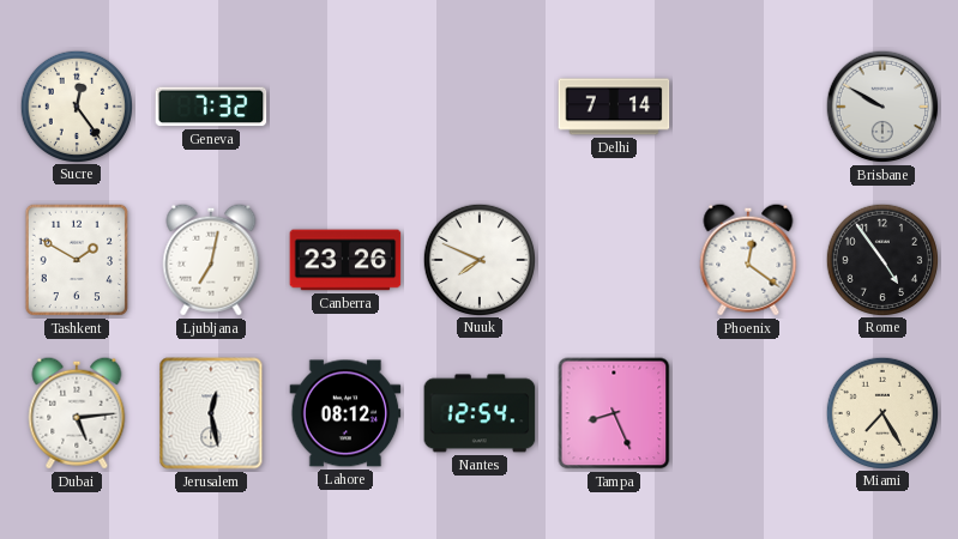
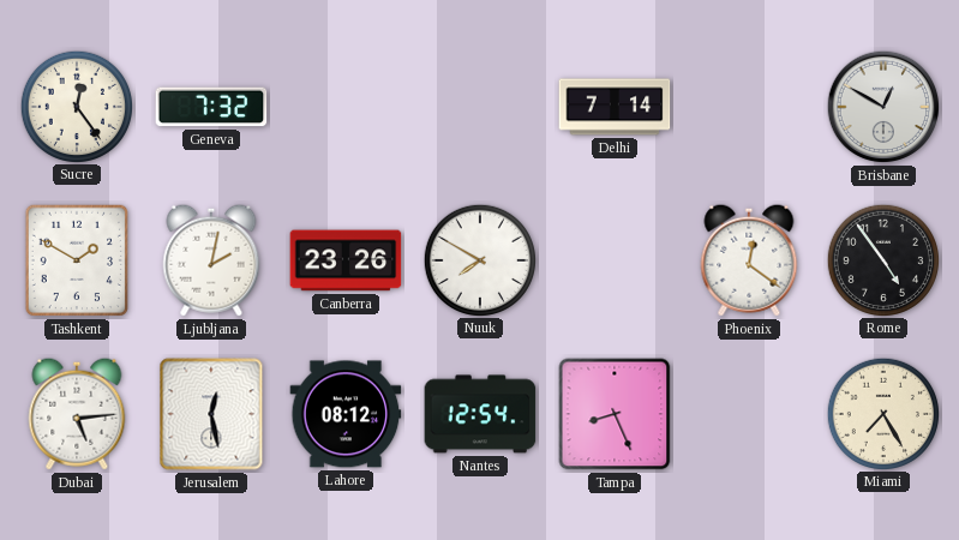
Brisbane: 9:50 -> 12:50 (883, 107)
Ljubljana: 7:02 -> 2:02 (211, 260)
Nuuk: 7:49 -> 7:50 (479, 259)
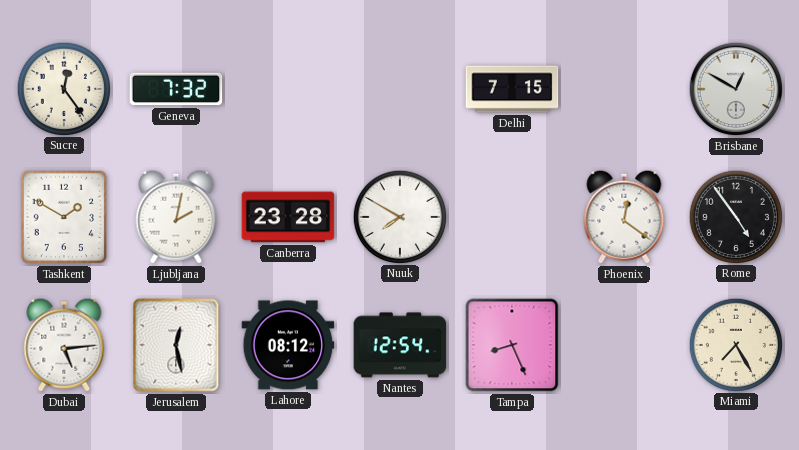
Delhi: 7:14 -> 7:15 (512, 89)
Canberra: 23:26 -> 23:28 (288, 217)
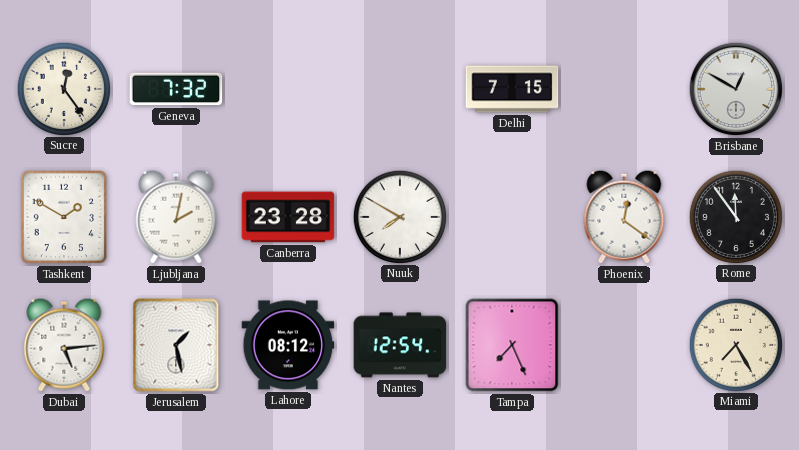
Rome: 4:54 -> 11:54 (735, 216)
Jerusalem: 12:28 -> 1:28 (176, 345)
Tampa: 8:26 -> 7:26 (512, 345)
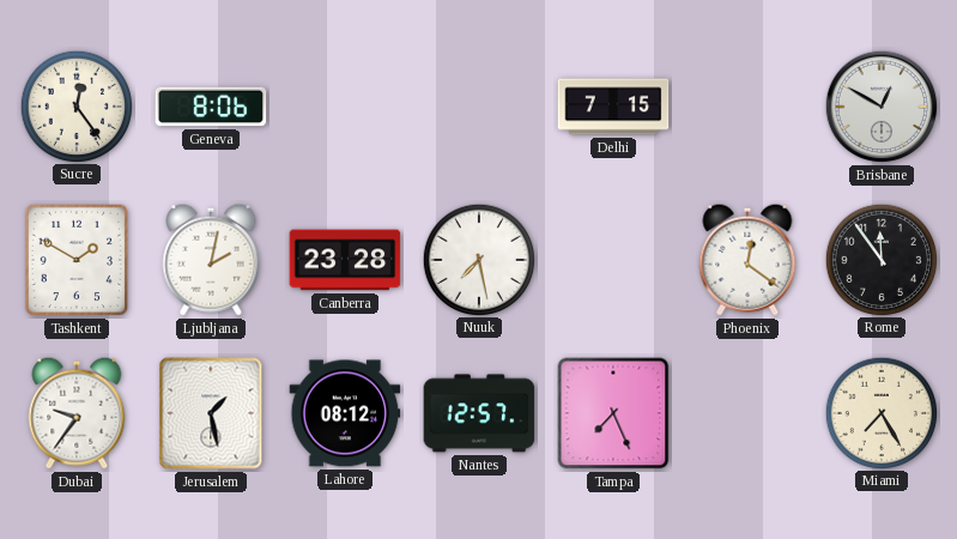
Geneva: 7:32 -> 8:06 (211, 107)
Nuuk: 7:50 -> 7:28 (478, 259)
Dubai: 5:14 -> 9:36 (77, 413)
Nantes: 12:54 -> 12:57 (479, 413)
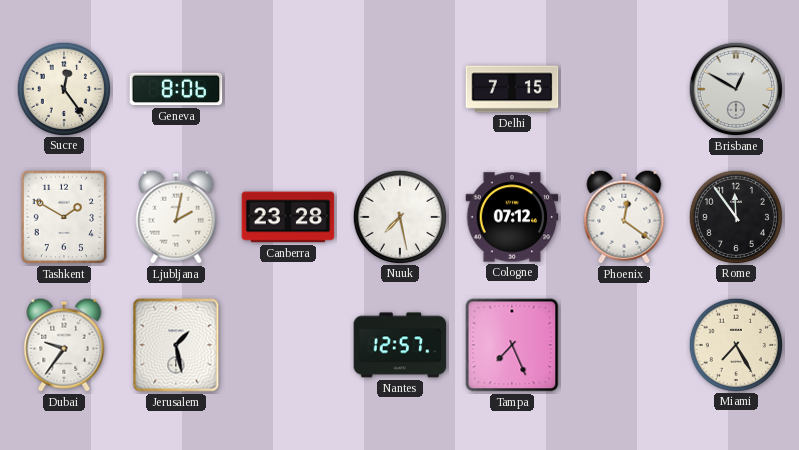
Cologne: none -> 07:12 (512, 217)
Lahore: 08:12 -> none (345, 413)
